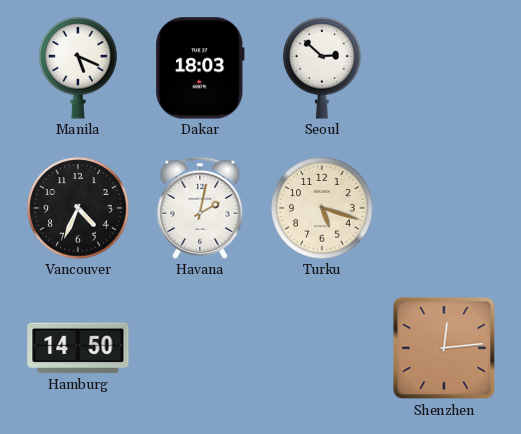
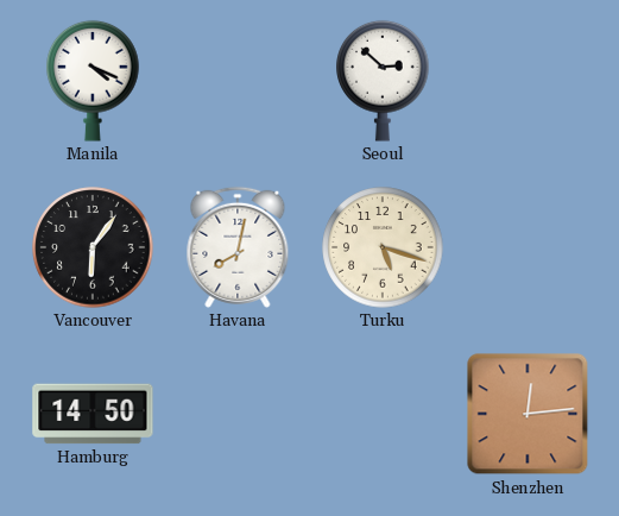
Manila: 5:19 -> 4:19 (93, 81)
Dakar: 18:03 -> none (201, 68)
Vancouver: 4:34 -> 6:06 (93, 247)
Havana: 2:02 -> 8:02 (238, 247)
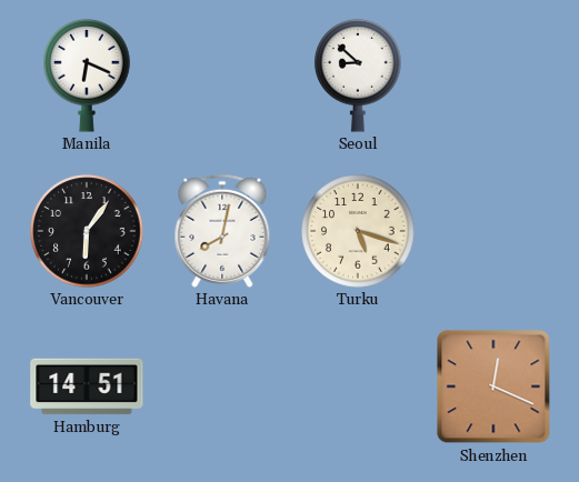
Manila: 4:19 -> 6:19 (87, 76)
Seoul: 2:52 -> 8:52 (358, 76)
Hamburg: 14:50 -> 14:51 (87, 386)
Shenzhen: 12:14 -> 12:19 (493, 386)
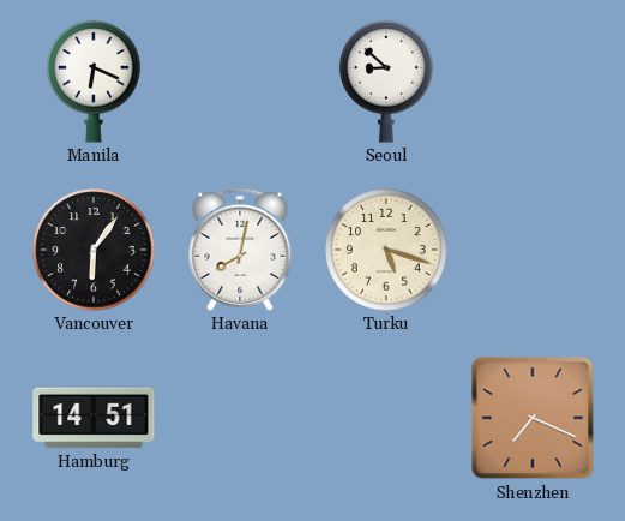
Shenzhen: 12:19 -> 7:19 (533, 418)
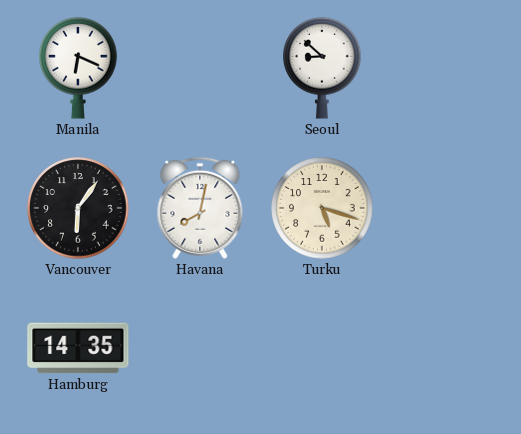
Hamburg: 14:51 -> 14:35 (78, 348)
Shenzhen: 7:19 -> none (533, 418)
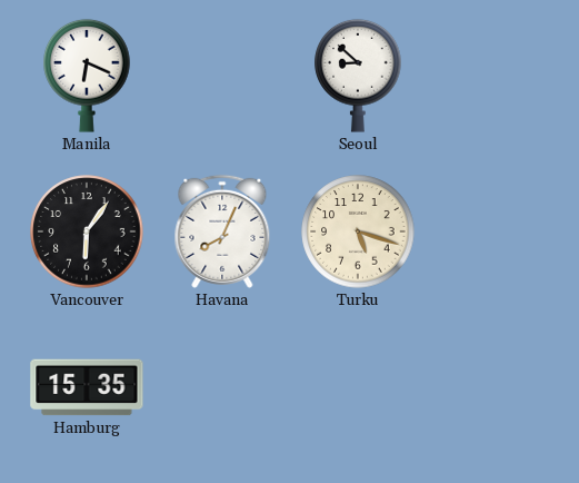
Havana: 8:02 -> 8:04 (222, 231)
Hamburg: 14:35 -> 15:35 (87, 387)
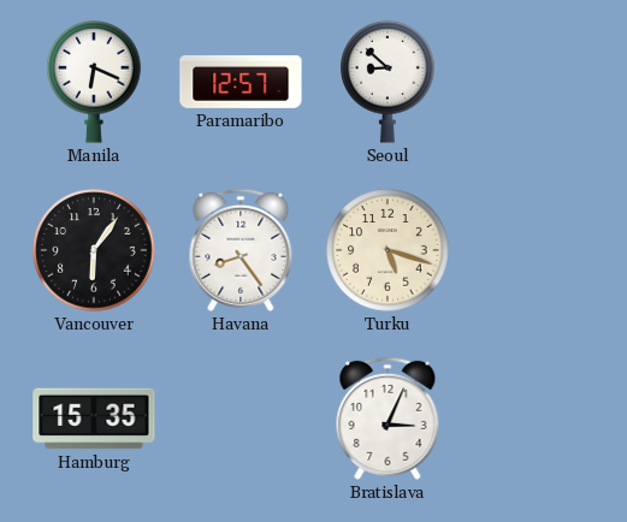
Paramaribo: none -> 12:57 (241, 82)
Havana: 8:04 -> 8:24 (241, 250)
Bratislava: none -> 3:04 (388, 419)
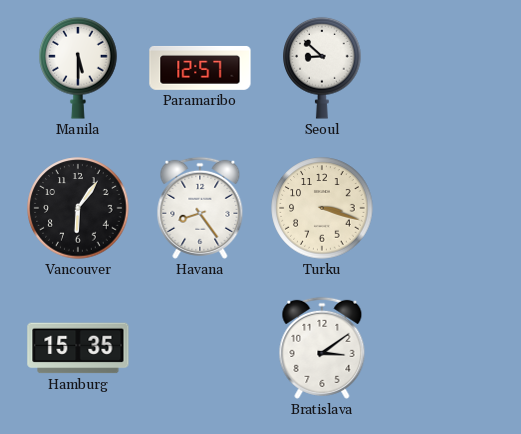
Manila: 6:19 -> 5:30 (78, 68)
Turku: 5:18 -> 3:18 (322, 208)
Bratislava: 3:04 -> 3:09 (322, 348)
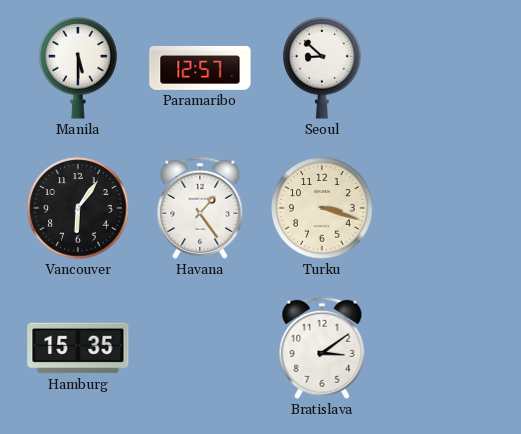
Havana: 8:24 -> 1:24 (200, 208)
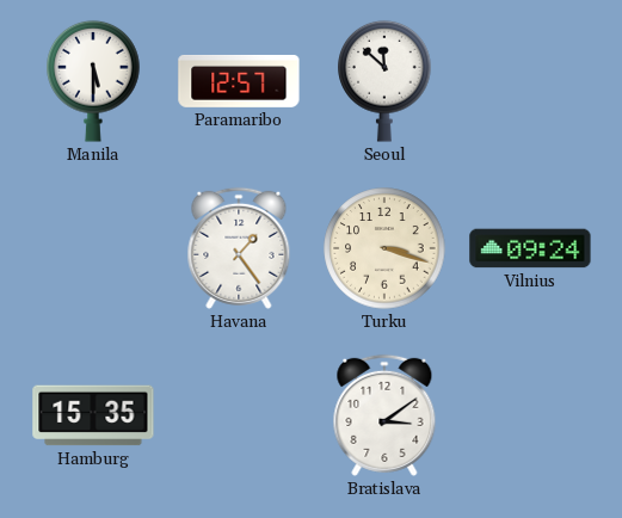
Seoul: 8:52 -> 11:52 (384, 81)
Vancouver: 6:06 -> none (78, 208)
Vilnius: none -> 09:24 (530, 248)
